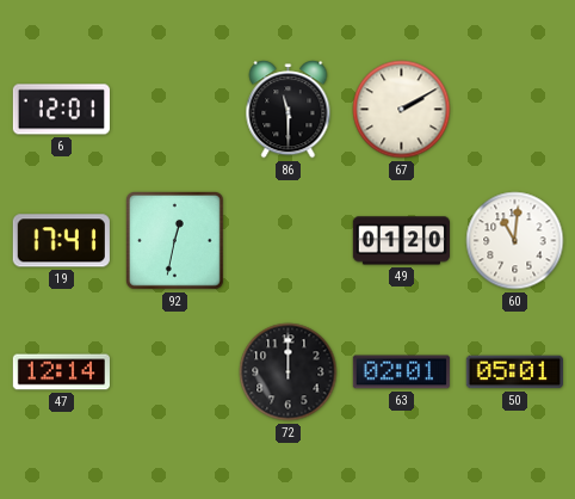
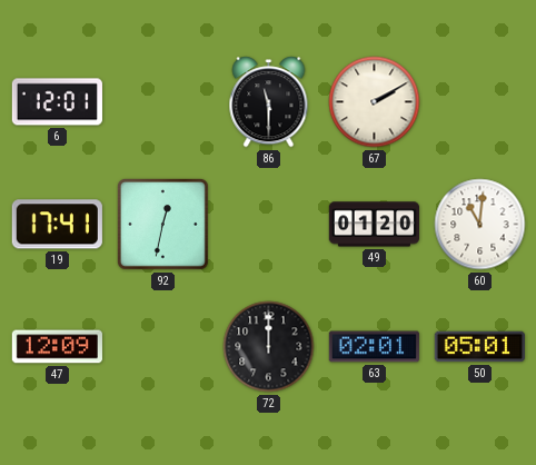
47: 12:14 -> 12:09 (57, 347)
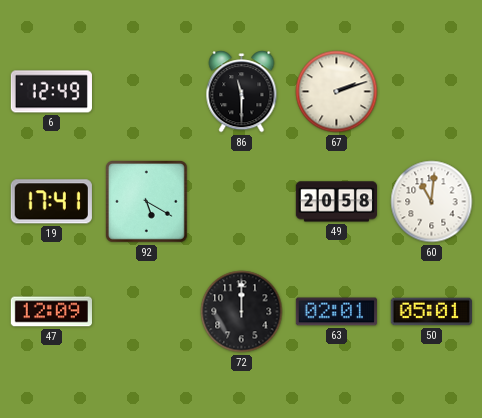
6: 12:01 -> 12:49 (51, 92)
67: 2:10 -> 2:12 (337, 92)
92: 12:32 -> 5:20 (147, 202)
49: 01:20 -> 20:58 (336, 202)
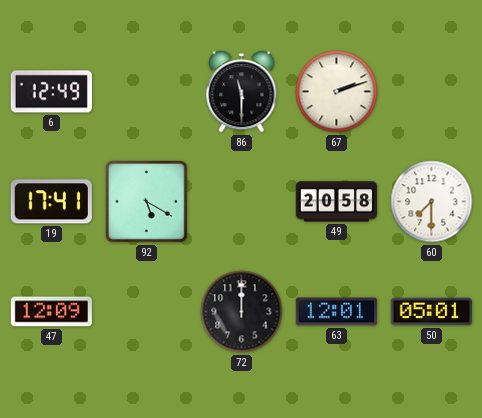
60: 11:01 -> 7:30 (432, 202)
63: 02:01 -> 12:01 (336, 312)
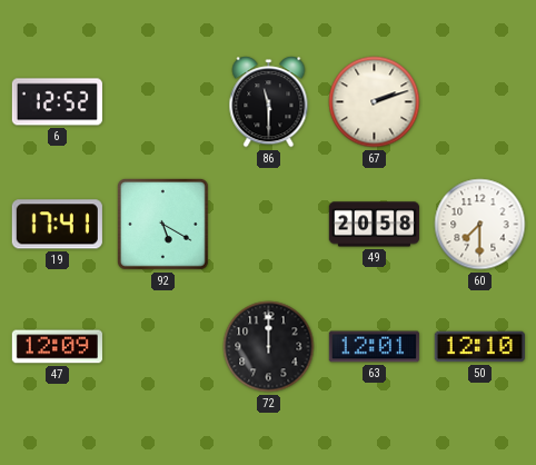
6: 12:49 -> 12:52 (57, 102)
50: 05:01 -> 12:10 (479, 347)
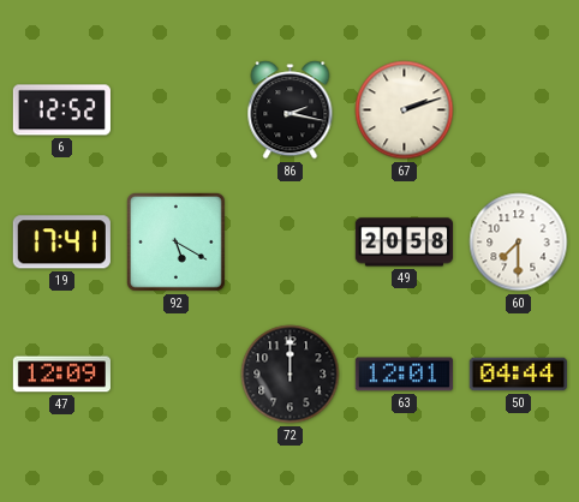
86: 11:30 -> 2:17 (291, 110)
50: 12:10 -> 04:44 (518, 375)
